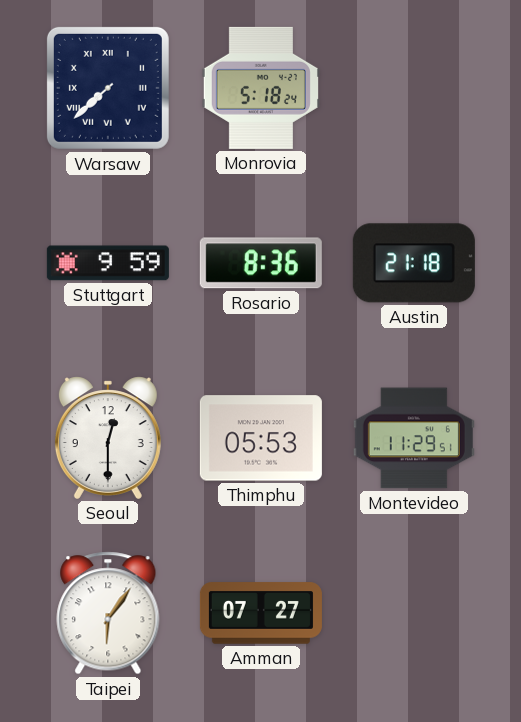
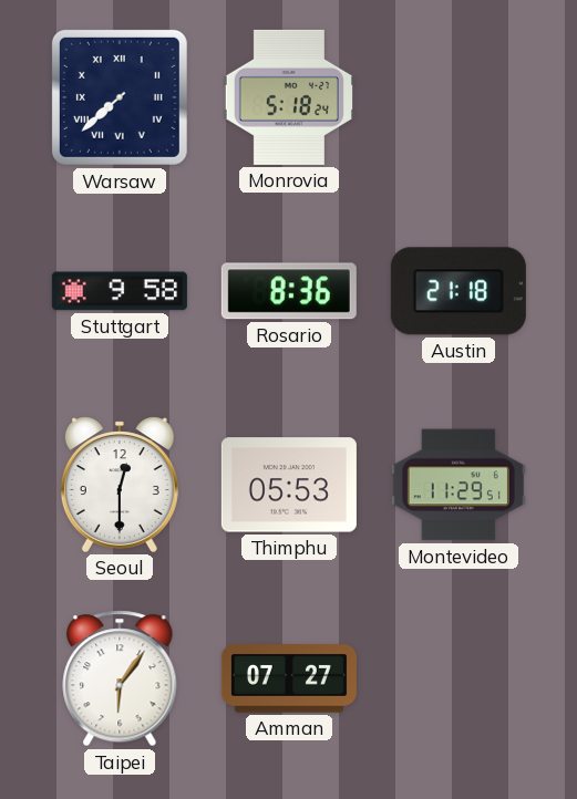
Stuttgart: 9:59 -> 9:58 (120, 291)
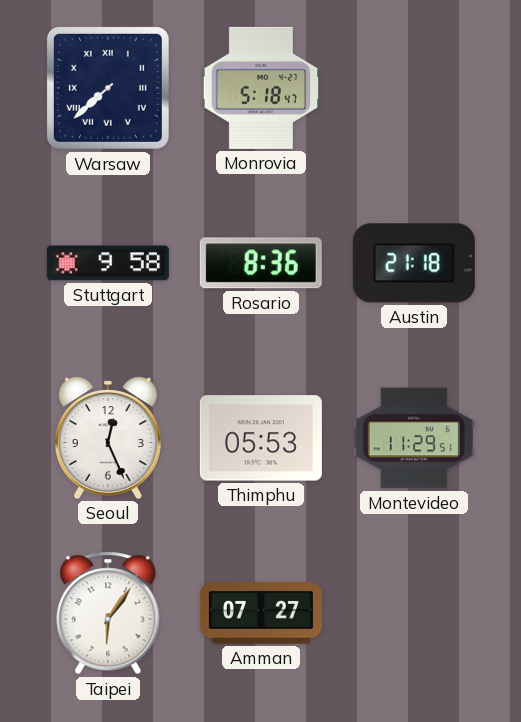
Monrovia: 5:18:24 -> 5:18:47 (261, 88)
Seoul: 12:30 -> 12:26 (108, 438)
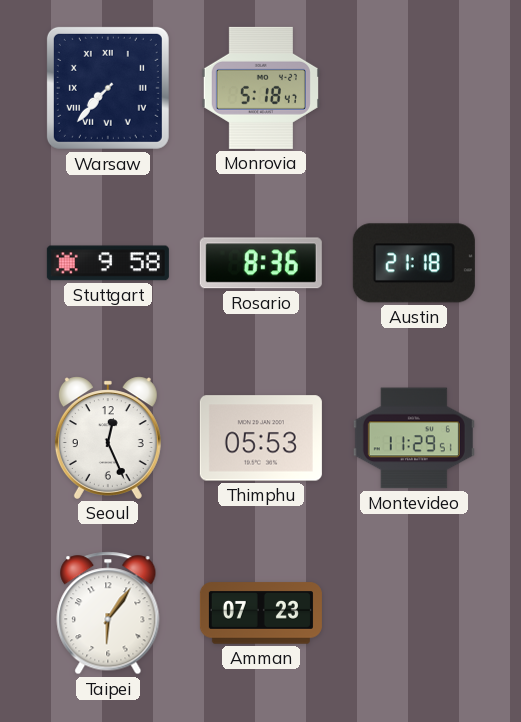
Warsaw: 7:38 -> 7:37 (108, 88)
Amman: 07:27 -> 07:23 (261, 613)
